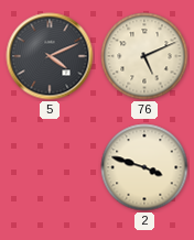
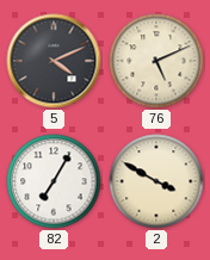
82: none -> 7:05 (54, 181)
2: 3:48 -> 3:50 (156, 181)
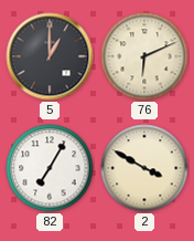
5: 4:11 -> 1:00 (50, 56)
76: 5:11 -> 6:11 (144, 56)
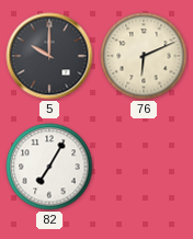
5: 1:00 -> 10:00 (49, 56)
2: 3:50 -> none (144, 168)
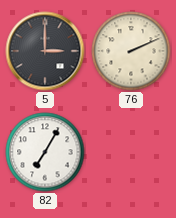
5: 10:00 -> 3:00 (45, 51)
76: 6:11 -> 2:11 (131, 51)
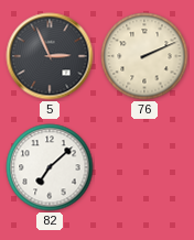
5: 3:00 -> 2:56 (50, 56)
82: 7:05 -> 7:08 (50, 167)
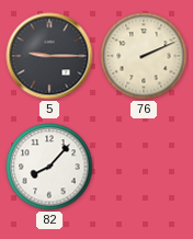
5: 2:56 -> 9:15 (49, 56)
82: 7:08 -> 8:07 (49, 167)
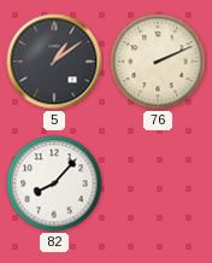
5: 9:15 -> 1:09 (54, 62)
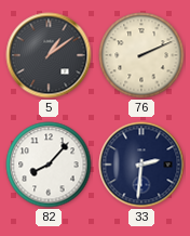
33: none -> 2:31 (141, 165)
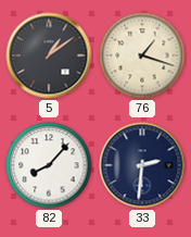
76: 2:11 -> 1:18 (142, 55)
